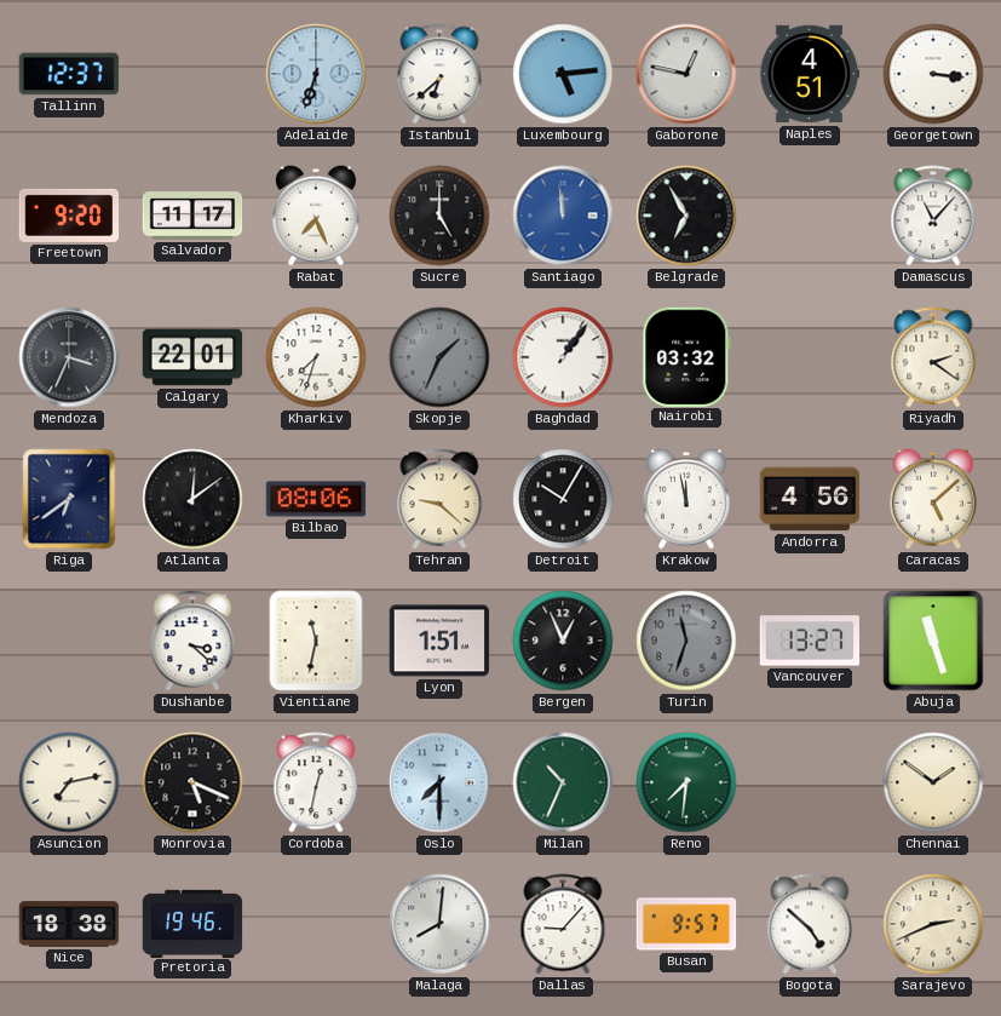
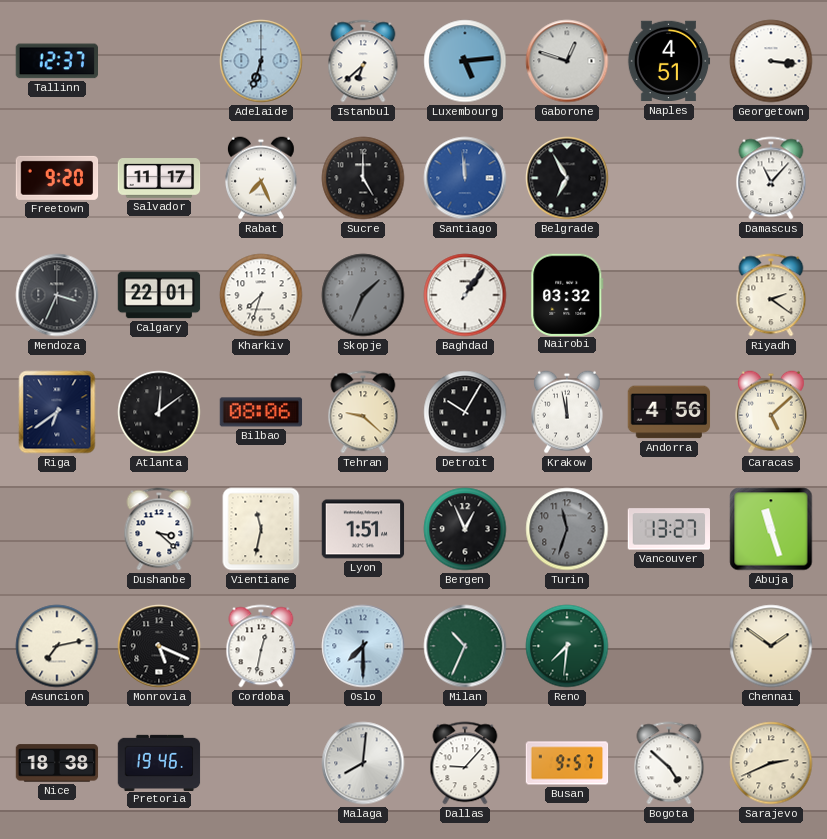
Gaborone: 12:47 -> 12:48 (567, 61)
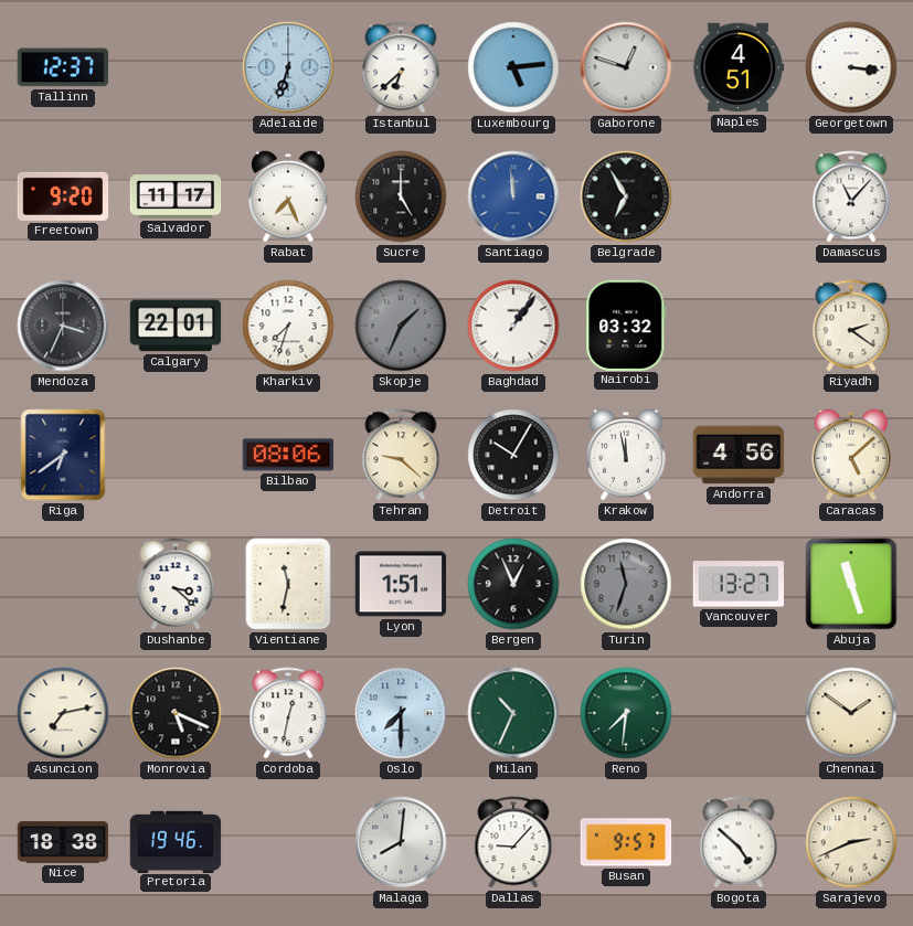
Atlanta: 12:09 -> none (159, 412)
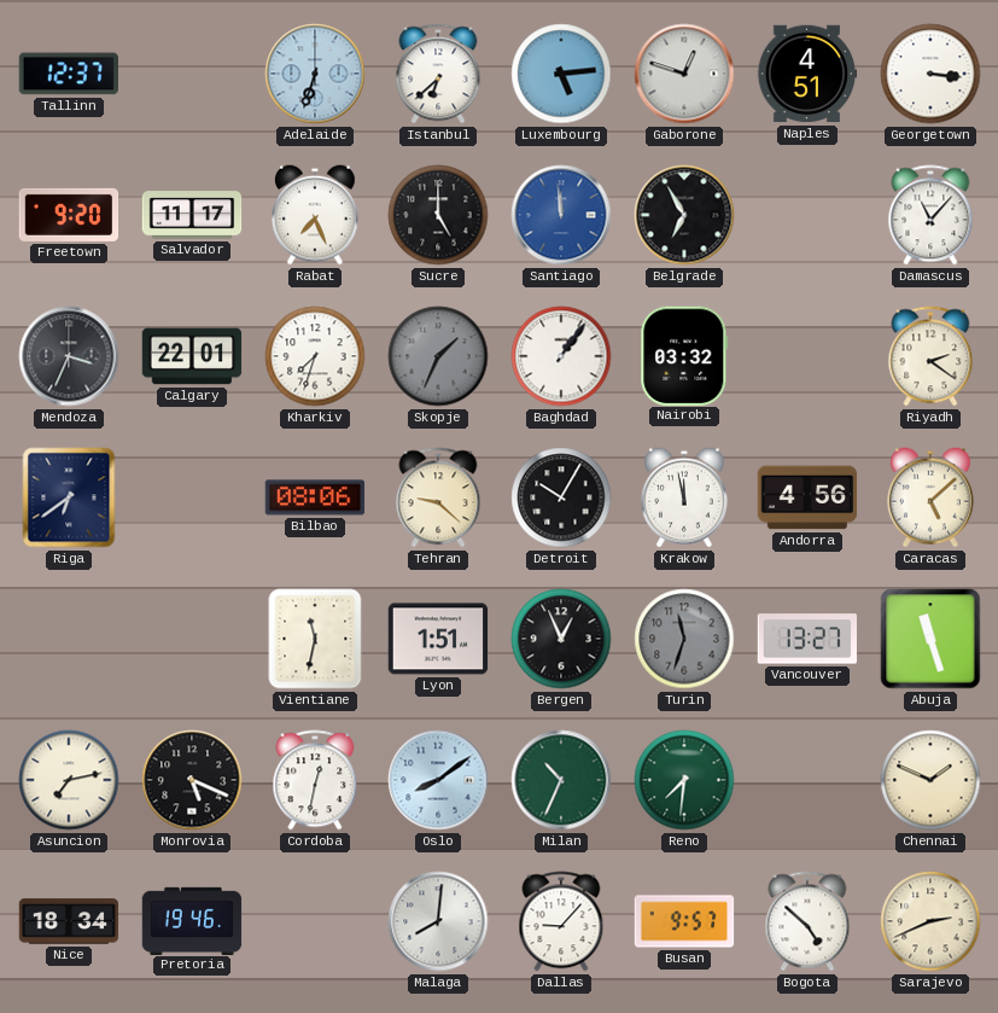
Dushanbe: 3:22 -> none (176, 584)
Oslo: 7:30 -> 8:09 (438, 780)
Chennai: 1:51 -> 1:49 (930, 780)
Nice: 18:38 -> 18:34 (69, 921)
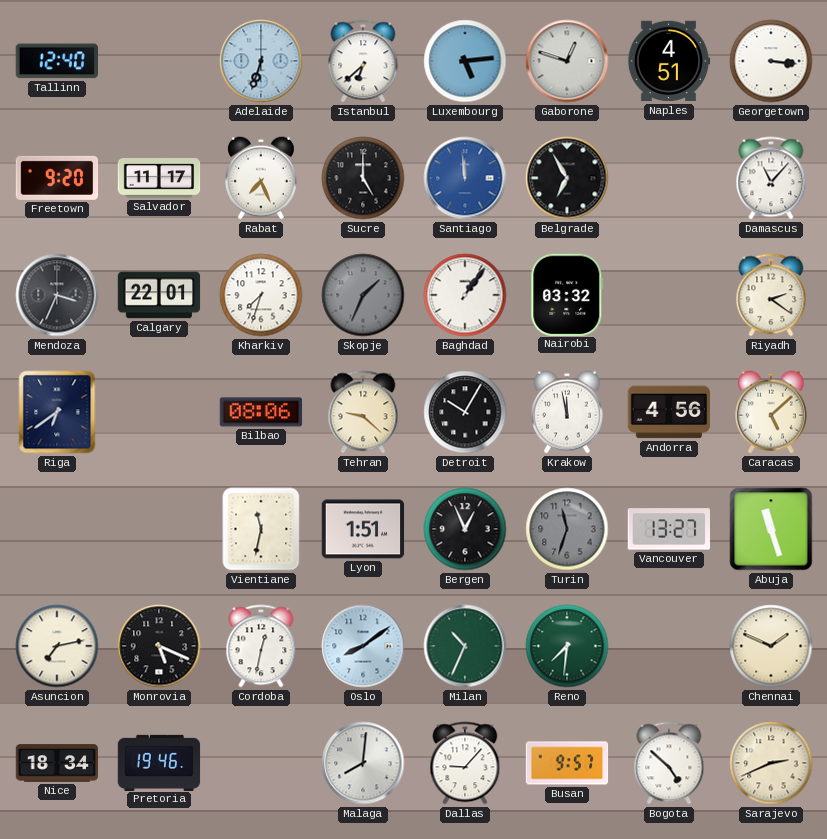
Tallinn: 12:37 -> 12:40 (56, 61)
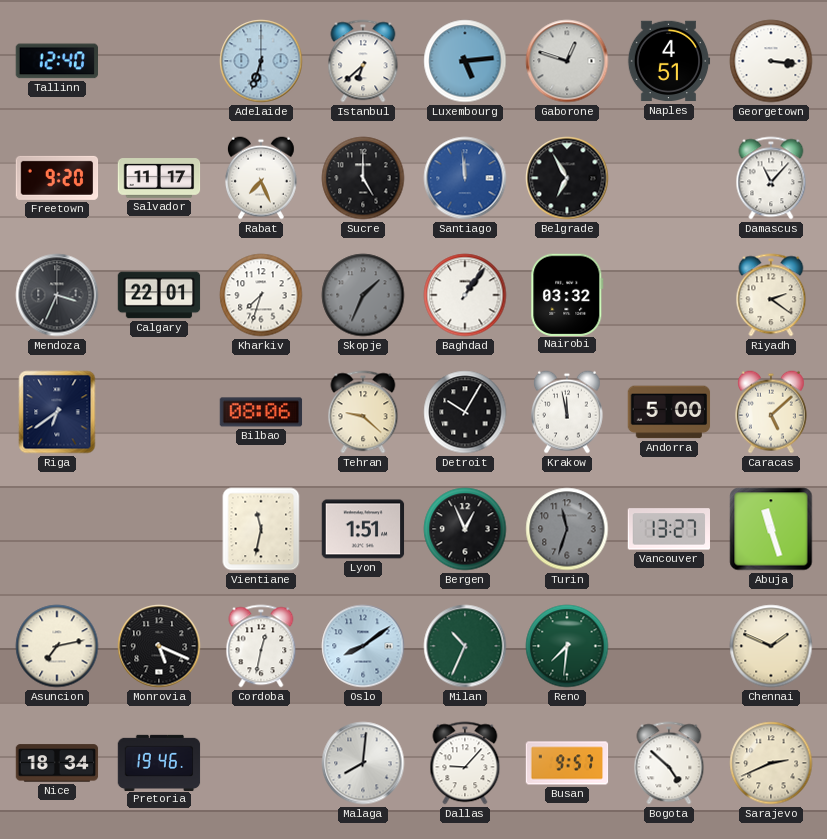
Andorra: 4:56 -> 5:00 (669, 412)
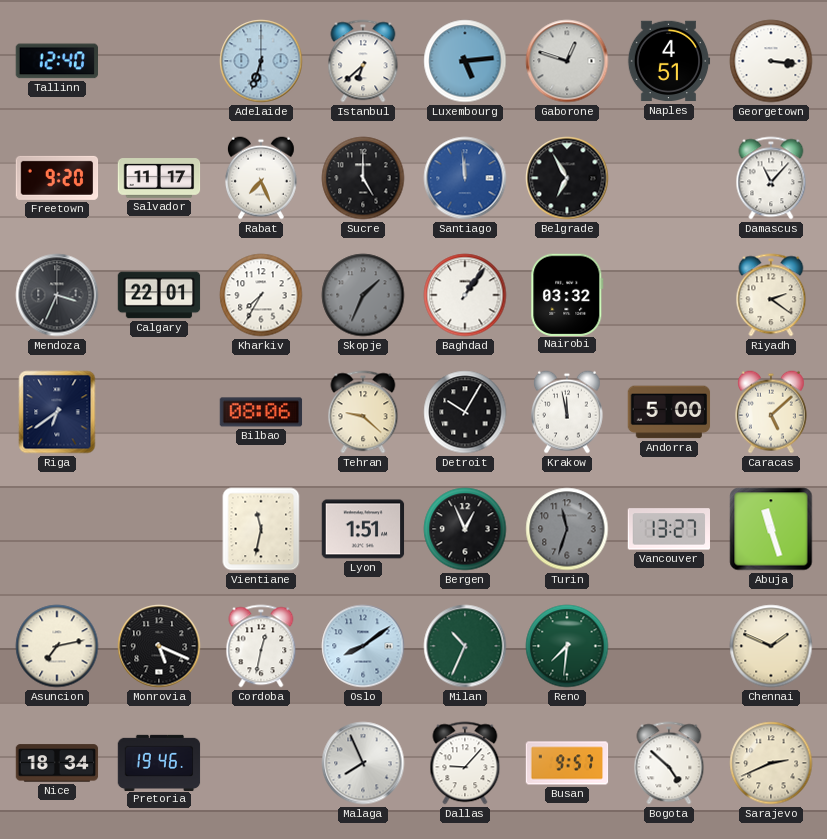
Kharkiv: 7:33 -> 7:35 (261, 295)
Malaga: 8:01 -> 7:56 (363, 763)
